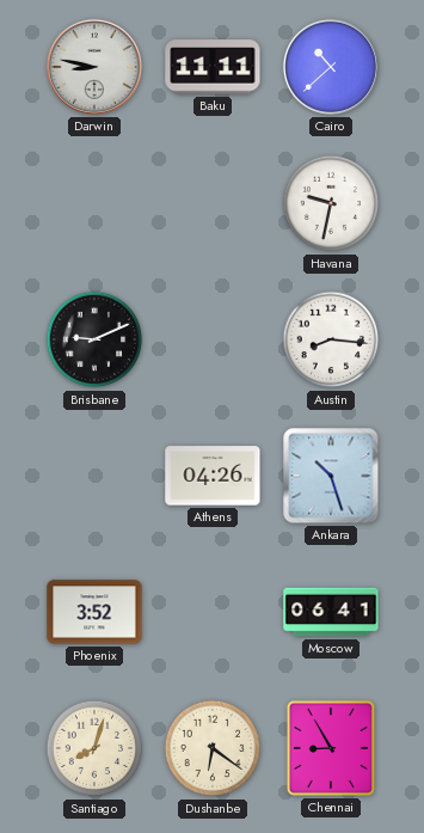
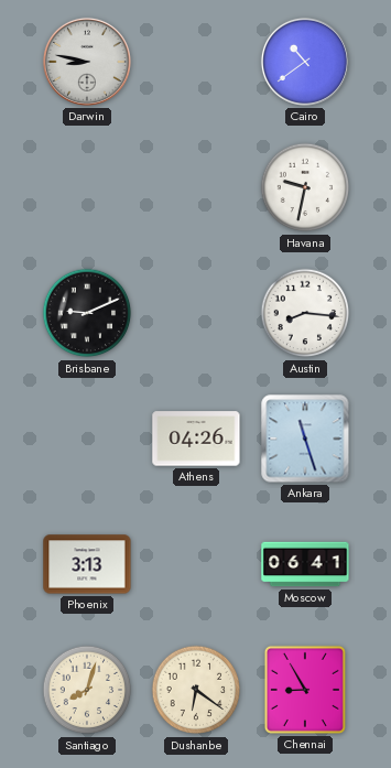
Baku: 11:11 -> none (213, 67)
Cairo: 10:38 -> 10:39 (305, 62)
Ankara: 10:27 -> 11:27 (305, 439)
Phoenix: 3:52 -> 3:13 (87, 564)
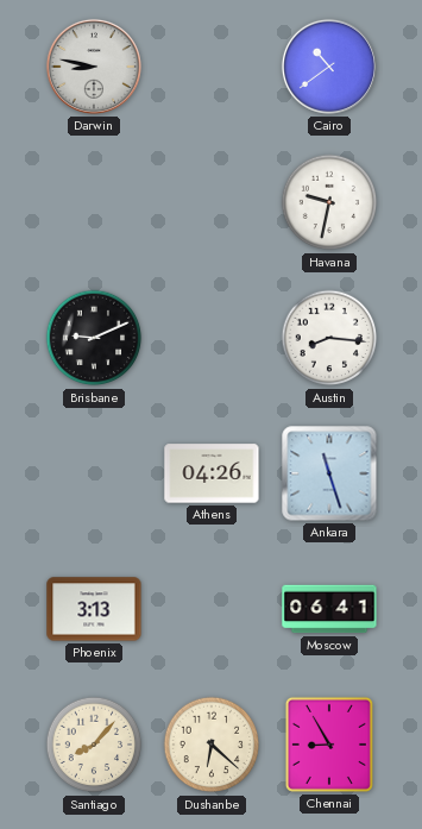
Santiago: 8:03 -> 8:07 (94, 745)
Dushanbe: 6:21 -> 6:22 (212, 745)
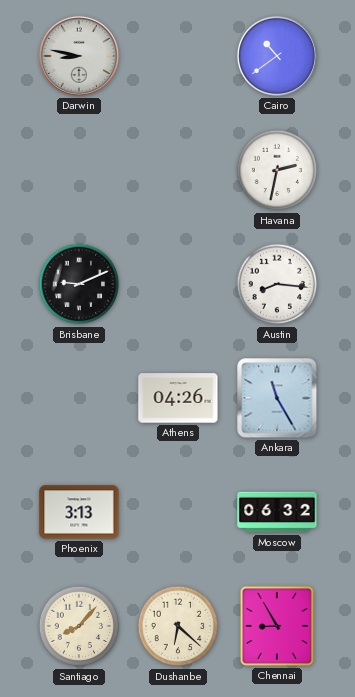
Havana: 9:32 -> 2:32 (277, 170)
Ankara: 11:27 -> 11:25 (277, 398)
Moscow: 06:41 -> 06:32 (277, 512)
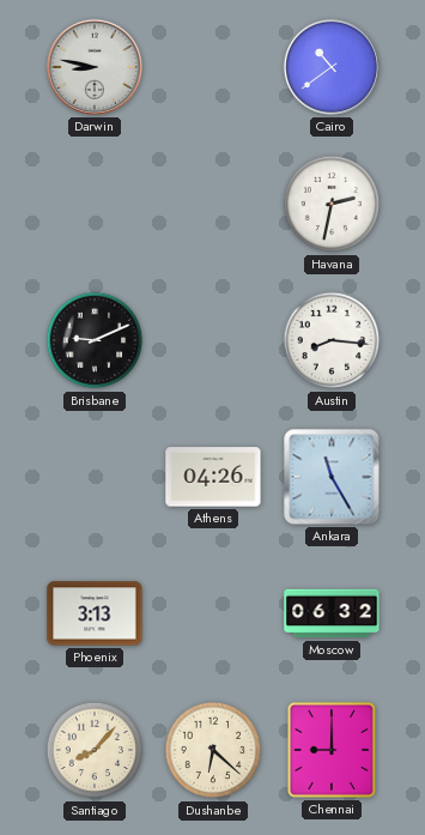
Chennai: 8:55 -> 9:00 (332, 750)
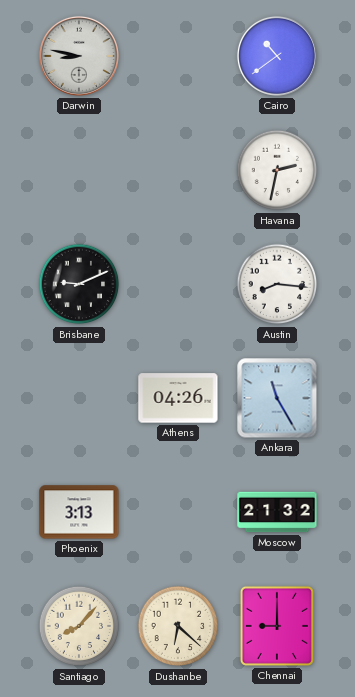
Moscow: 06:32 -> 21:32 (277, 512)
